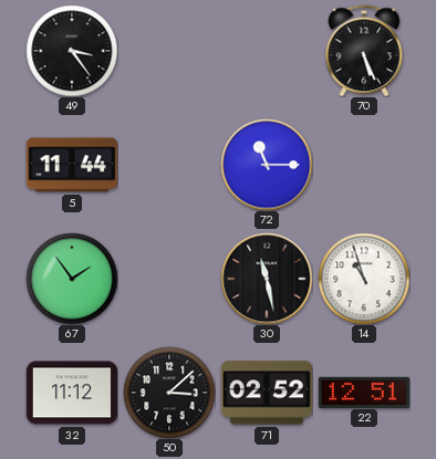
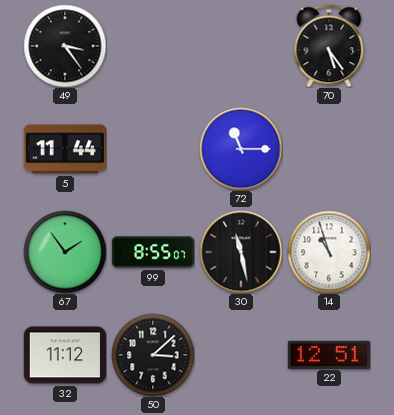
70: 5:26 -> 5:24 (329, 46)
99: none -> 8:55 (153, 252)
71: 02:52 -> none (267, 393)
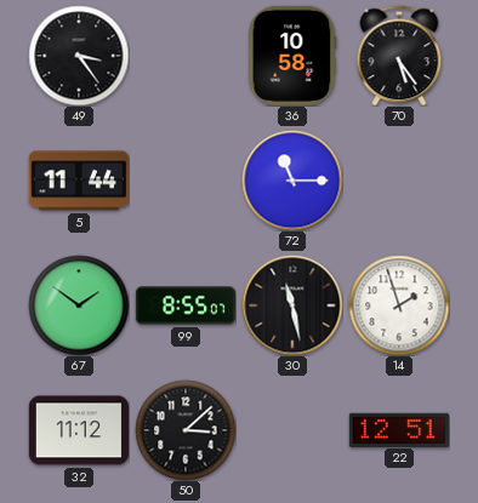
36: none -> 10:58 (292, 56)
67: 1:54 -> 1:51 (79, 305)
14: 10:57 -> 1:57 (399, 305)
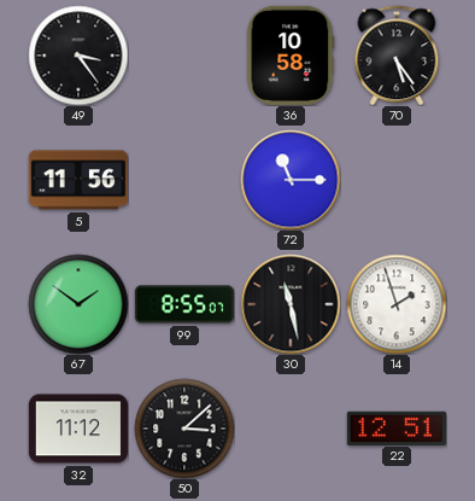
5: 11:44 -> 11:56 (78, 180)
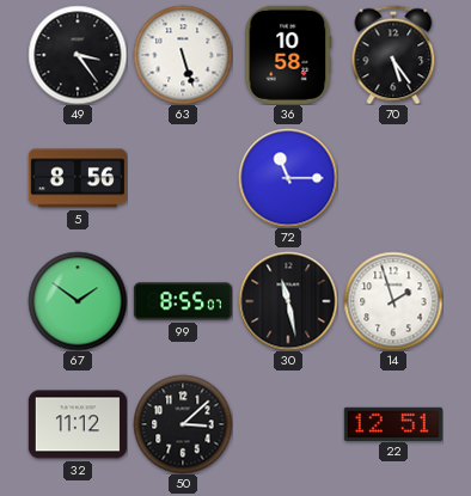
63: none -> 5:27 (183, 55)
5: 11:56 -> 8:56 (78, 178)
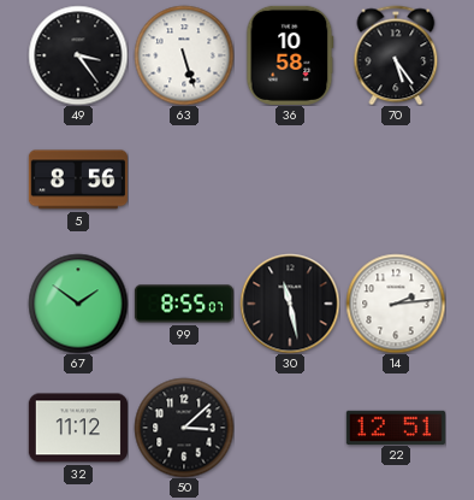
72: 11:15 -> none (288, 178)
14: 1:57 -> 2:14 (396, 304)
